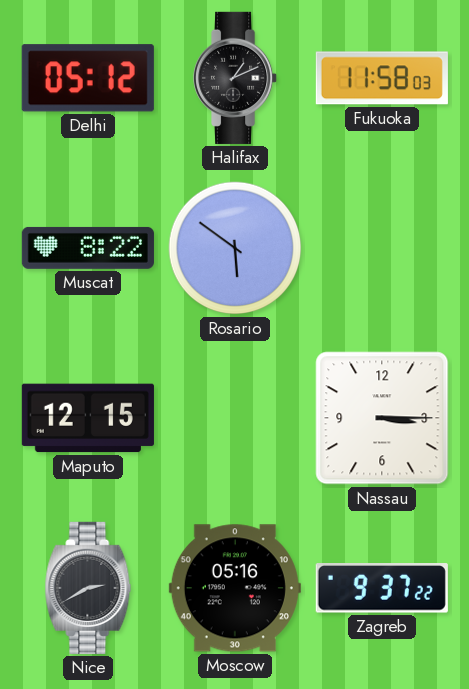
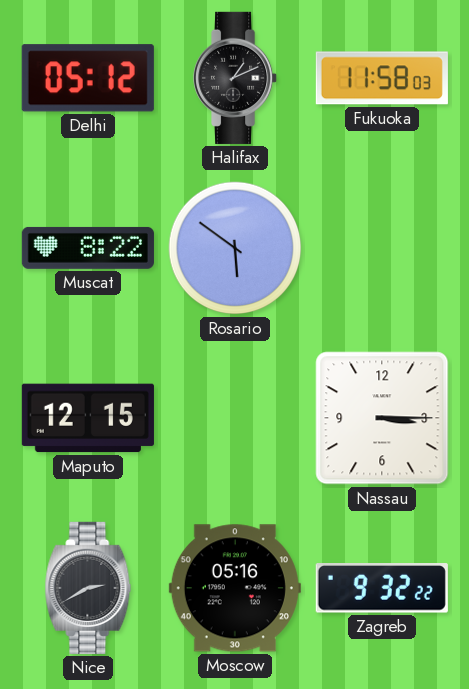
Zagreb: 9:37 -> 9:32 (382, 588)
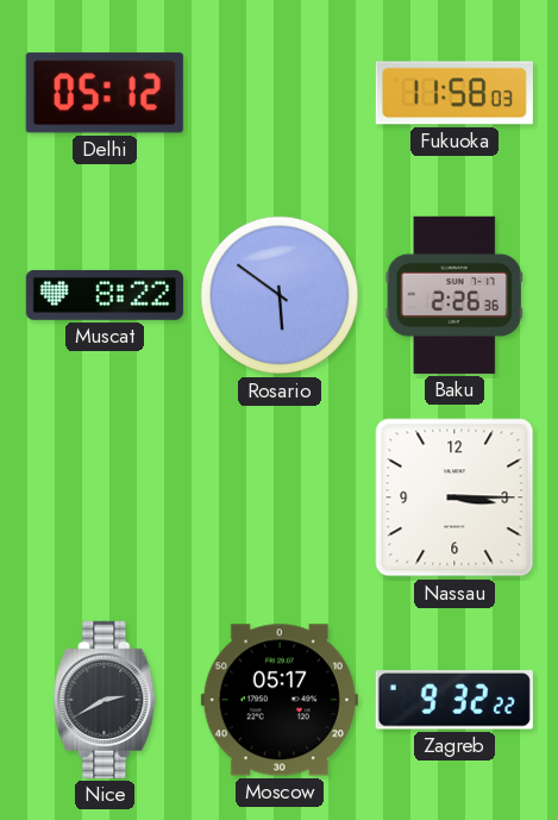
Halifax: 1:11 -> none (236, 78)
Baku: none -> 2:26 (454, 295)
Maputo: 12:15 -> none (88, 418)
Moscow: 05:16 -> 05:17 (280, 700)
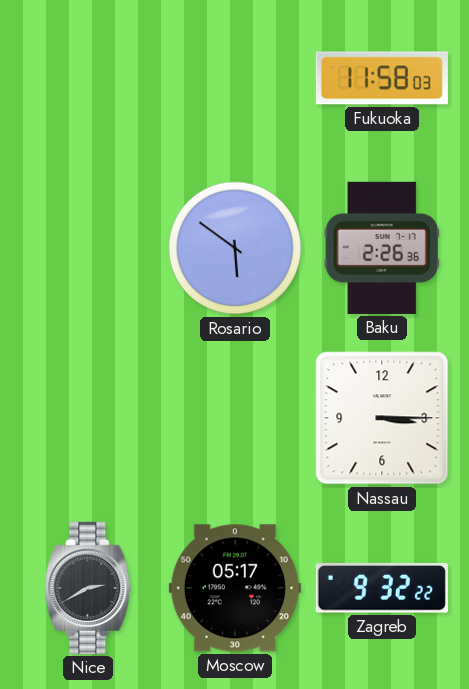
Delhi: 05:12 -> none (105, 93)
Muscat: 8:22 -> none (105, 295)
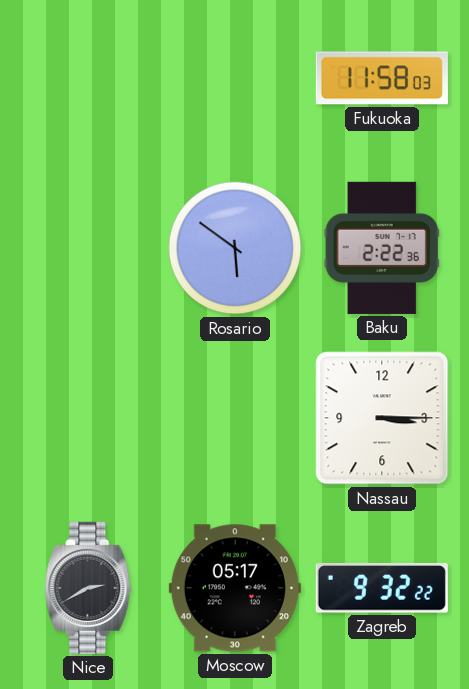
Baku: 2:26 -> 2:22 (382, 248)
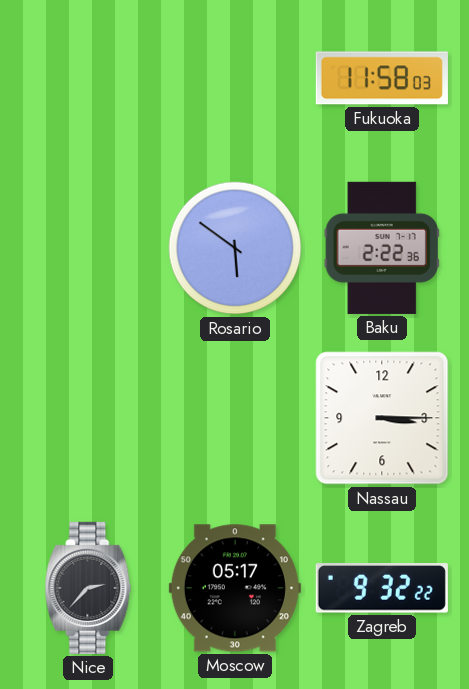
Nice: 2:40 -> 2:37 (88, 588)
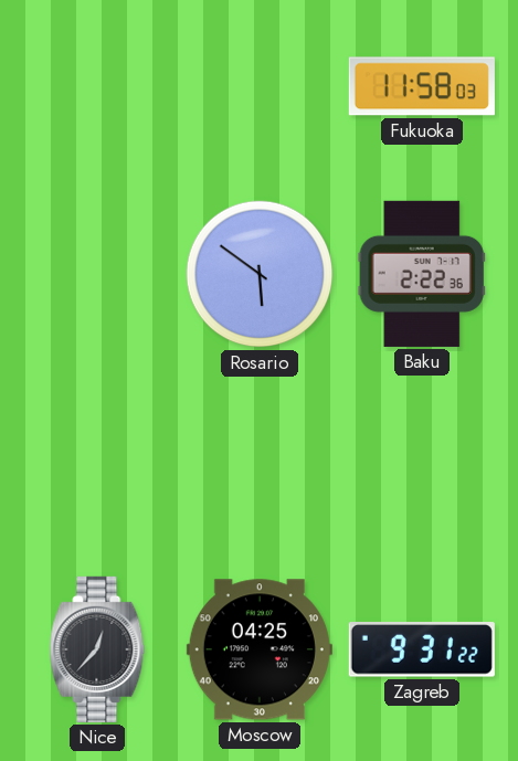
Nassau: 3:15 -> none (382, 418)
Nice: 2:37 -> 12:37 (97, 649)
Moscow: 05:17 -> 04:25 (260, 649)
Zagreb: 9:32 -> 9:31 (422, 649)
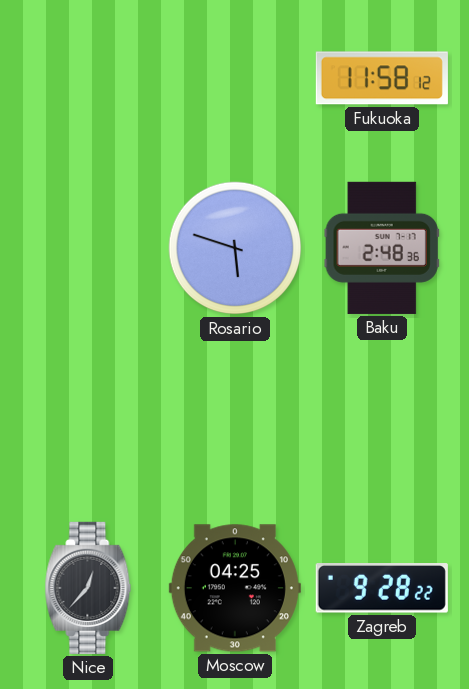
Fukuoka: 11:58:03 -> 11:58:12 (382, 78)
Rosario: 5:51 -> 5:48 (235, 248)
Baku: 2:22 -> 2:48 (382, 248)
Zagreb: 9:31 -> 9:28 (382, 588)
